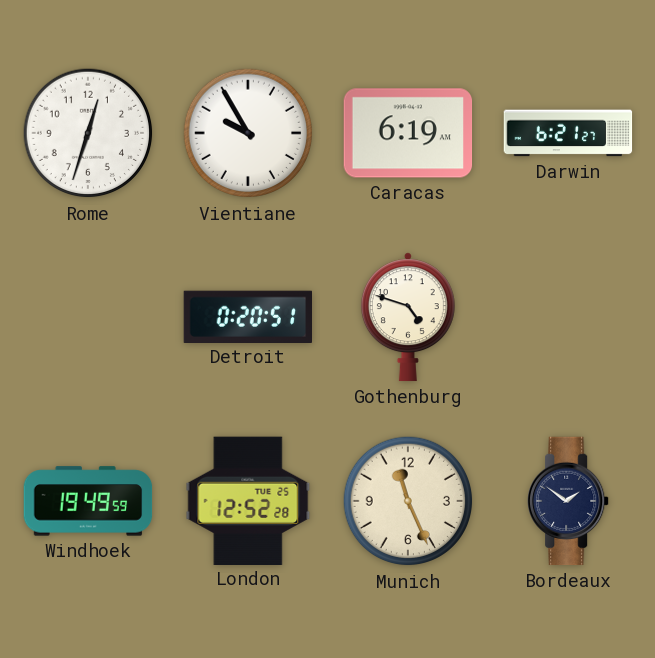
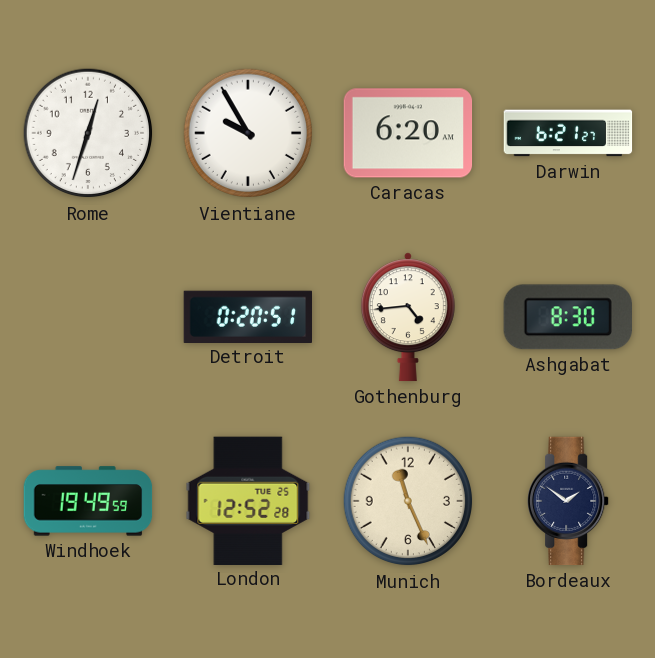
Caracas: 6:19 -> 6:20 (408, 133)
Gothenburg: 4:48 -> 4:44 (408, 317)
Ashgabat: none -> 8:30 (568, 317)
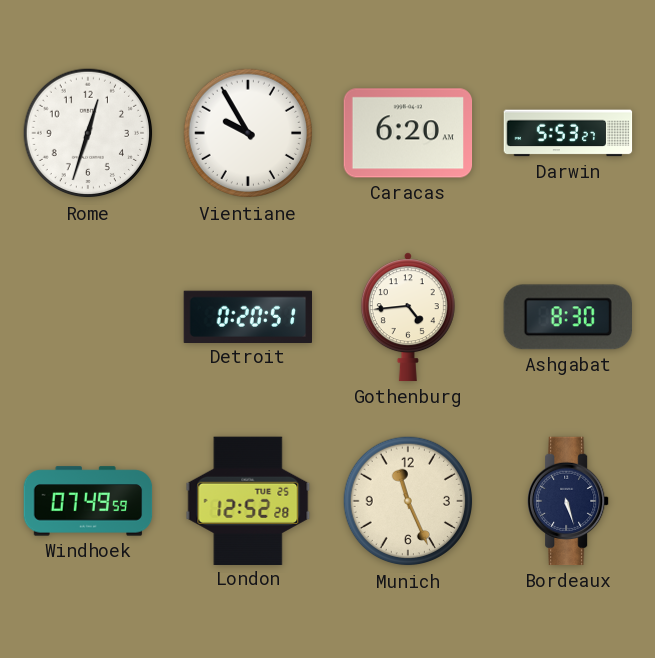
Darwin: 6:21 -> 5:53 (568, 133)
Windhoek: 19:49 -> 07:49 (88, 501)
Bordeaux: 1:51 -> 5:27 (568, 501)
